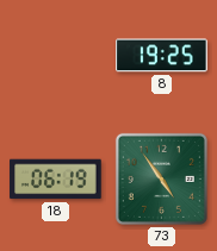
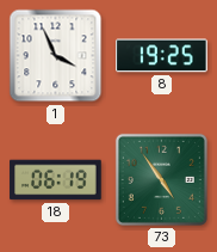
1: none -> 3:56 (56, 56)
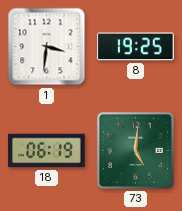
1: 3:56 -> 3:31 (47, 47)
73: 4:54 -> 5:01 (135, 150)
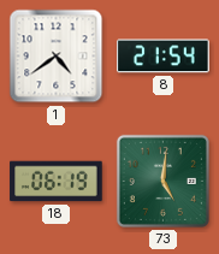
1: 3:31 -> 4:39 (57, 57)
8: 19:25 -> 21:54 (164, 57)
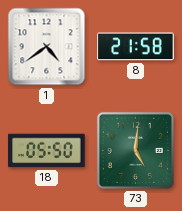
8: 21:54 -> 21:58 (136, 47)
18: 06:19 -> 05:50 (47, 151)
